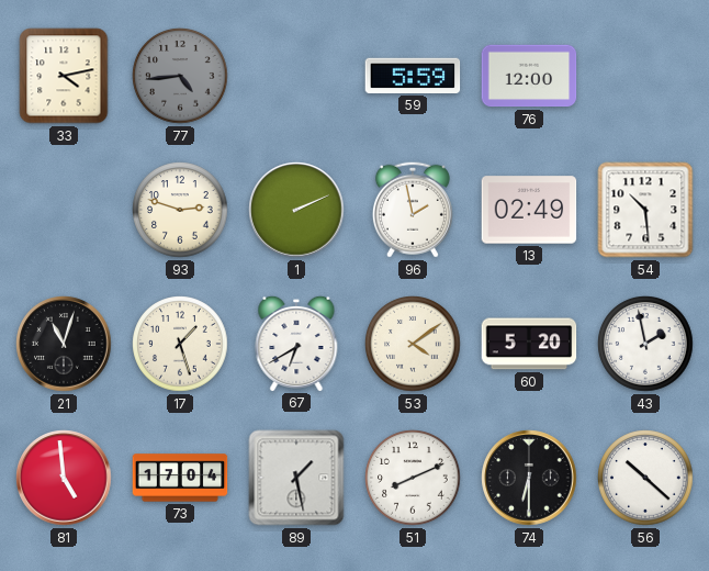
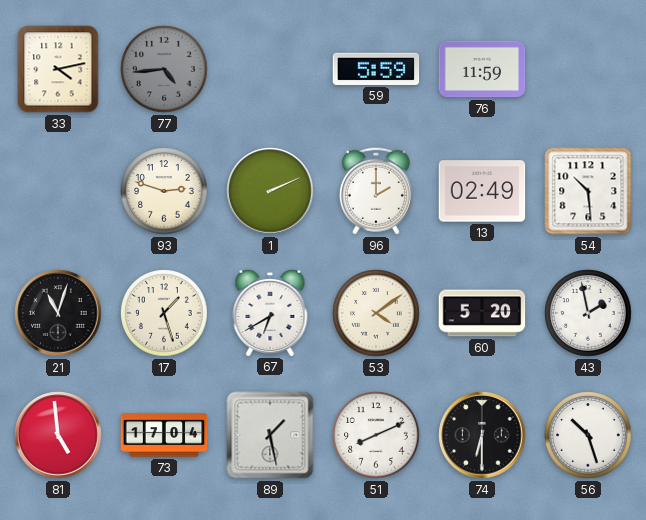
76: 12:00 -> 11:59 (482, 69)
96: 1:58 -> 2:00 (376, 191)
56: 10:22 -> 10:27 (588, 435)
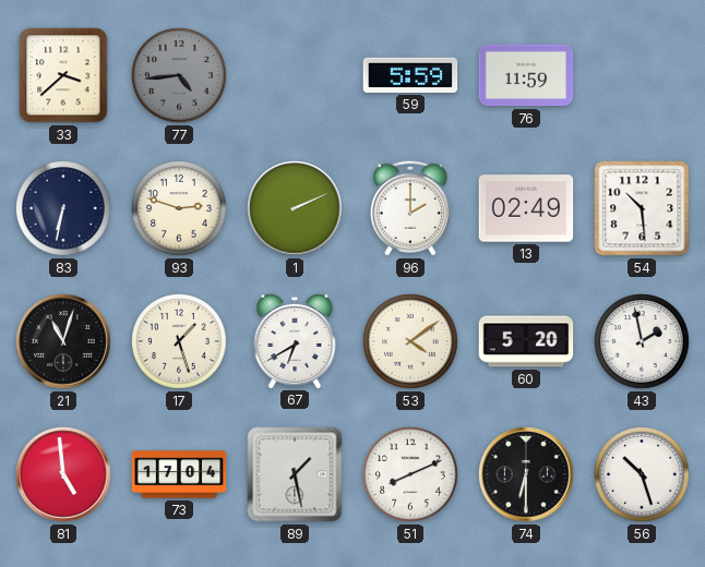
33: 4:13 -> 3:38 (63, 75)
83: none -> 6:32 (63, 208)
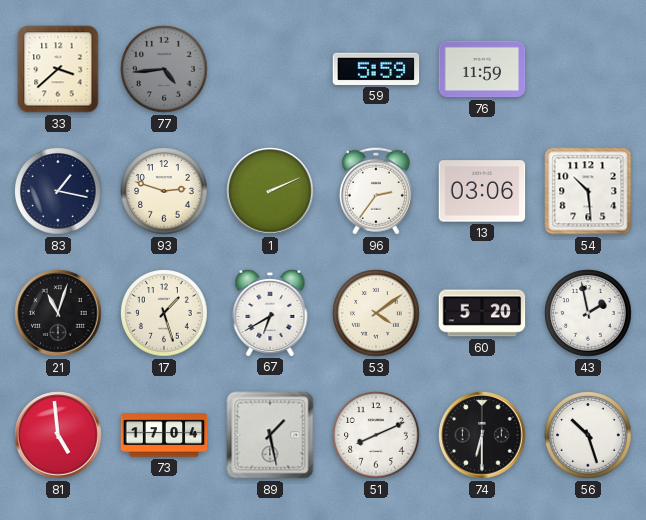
83: 6:32 -> 1:17 (58, 191)
96: 2:00 -> 2:36 (376, 191)
13: 02:49 -> 03:06 (482, 191)
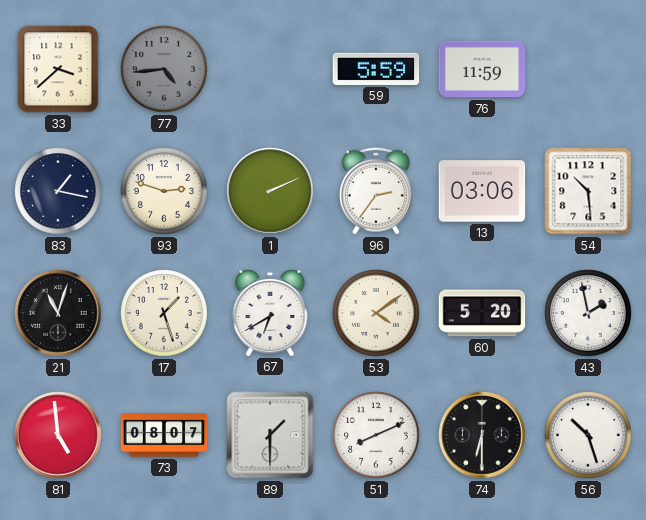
73: 17:04 -> 08:07 (164, 435)
89: 1:28 -> 1:30 (270, 435)
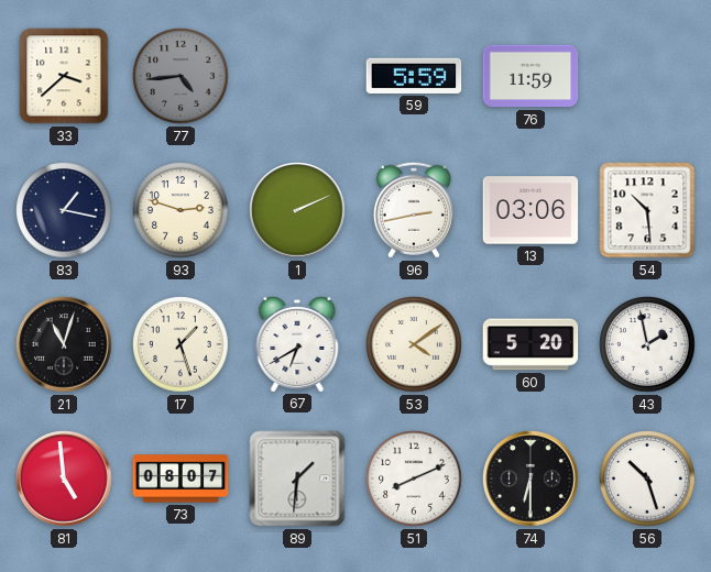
96: 2:36 -> 2:43 (414, 210)
89: 1:30 -> 1:31 (297, 479)
